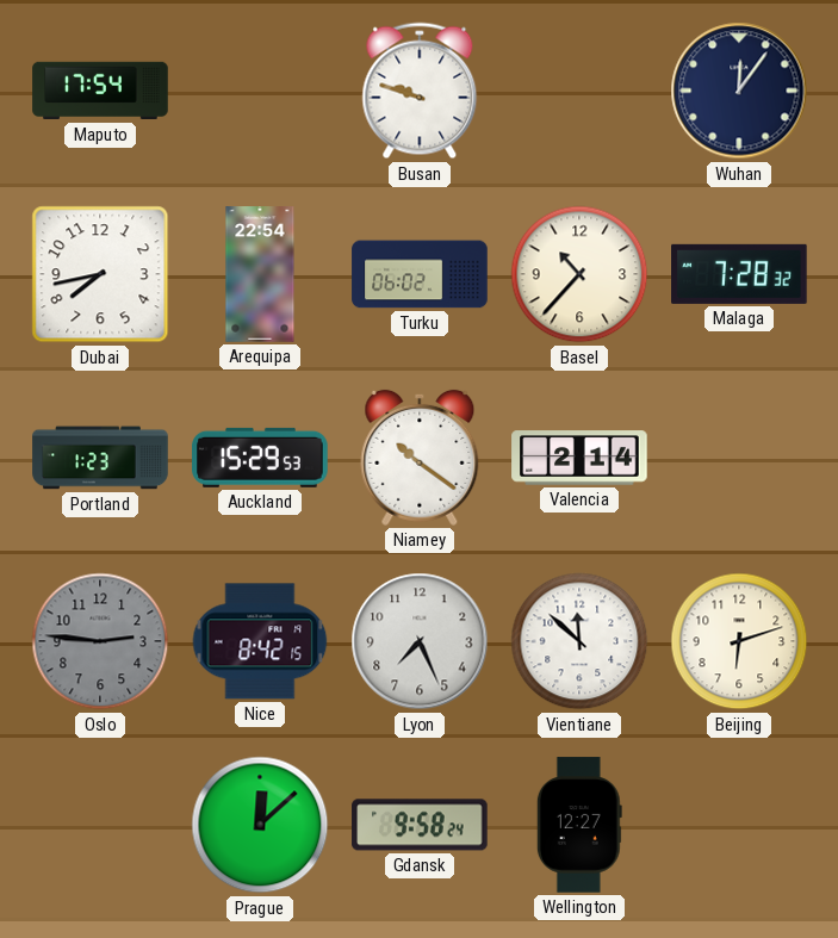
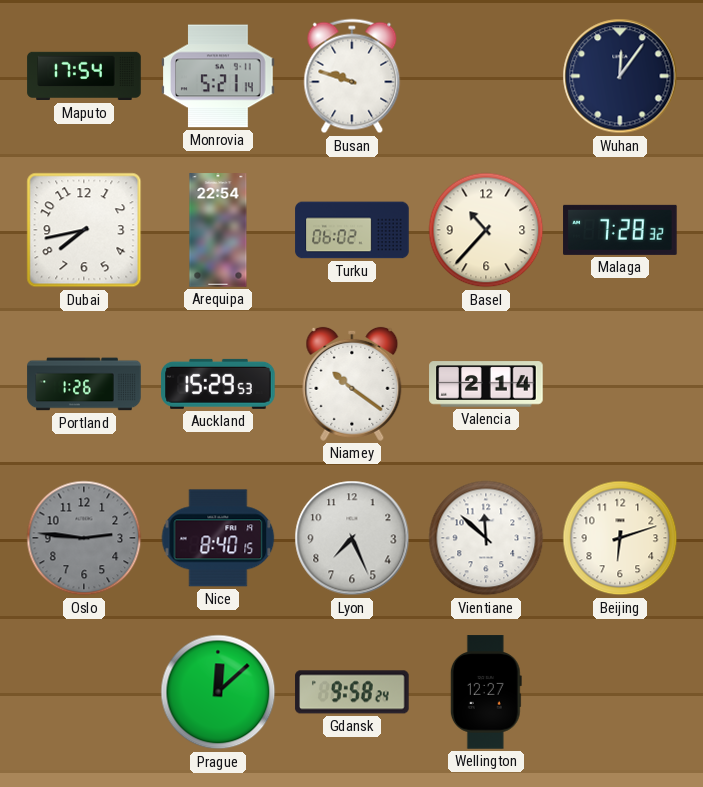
Monrovia: none -> 5:21 (218, 76)
Portland: 1:23 -> 1:26 (84, 384)
Nice: 8:42 -> 8:40 (218, 538)
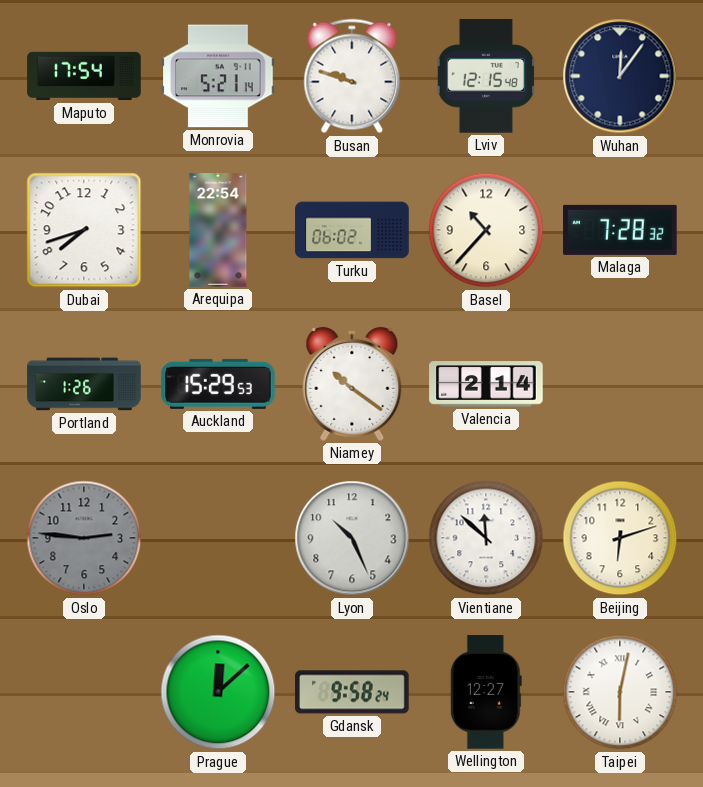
Lviv: none -> 12:15 (486, 76)
Dubai: 7:43 -> 7:42 (84, 230)
Nice: 8:40 -> none (218, 538)
Lyon: 7:26 -> 10:26 (352, 538)
Taipei: none -> 6:02 (620, 692)
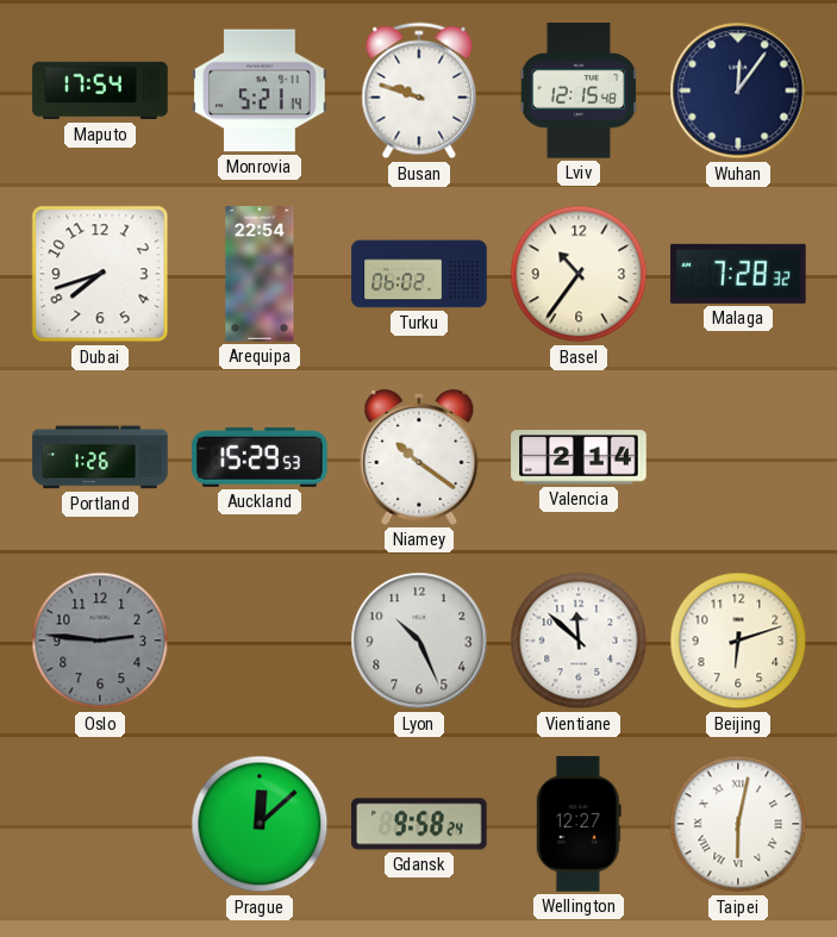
Basel: 10:37 -> 10:36 (579, 274)
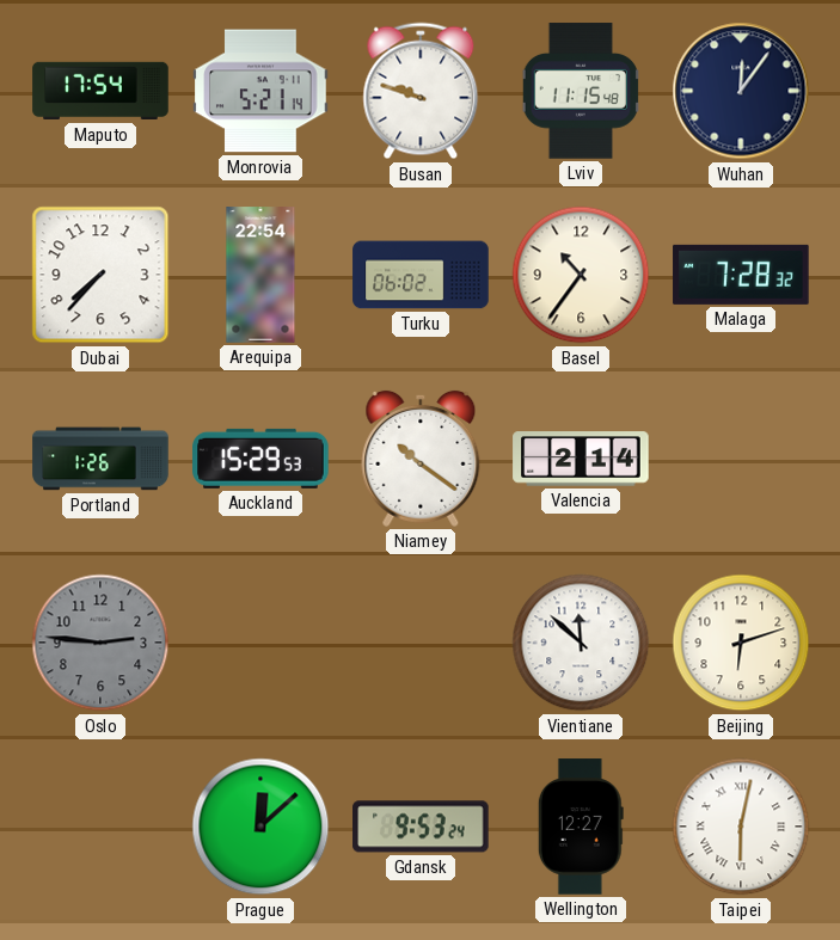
Lviv: 12:15 -> 11:15 (581, 91)
Dubai: 7:42 -> 7:37 (100, 275)
Lyon: 10:26 -> none (419, 641)
Gdansk: 9:58 -> 9:53 (421, 827)
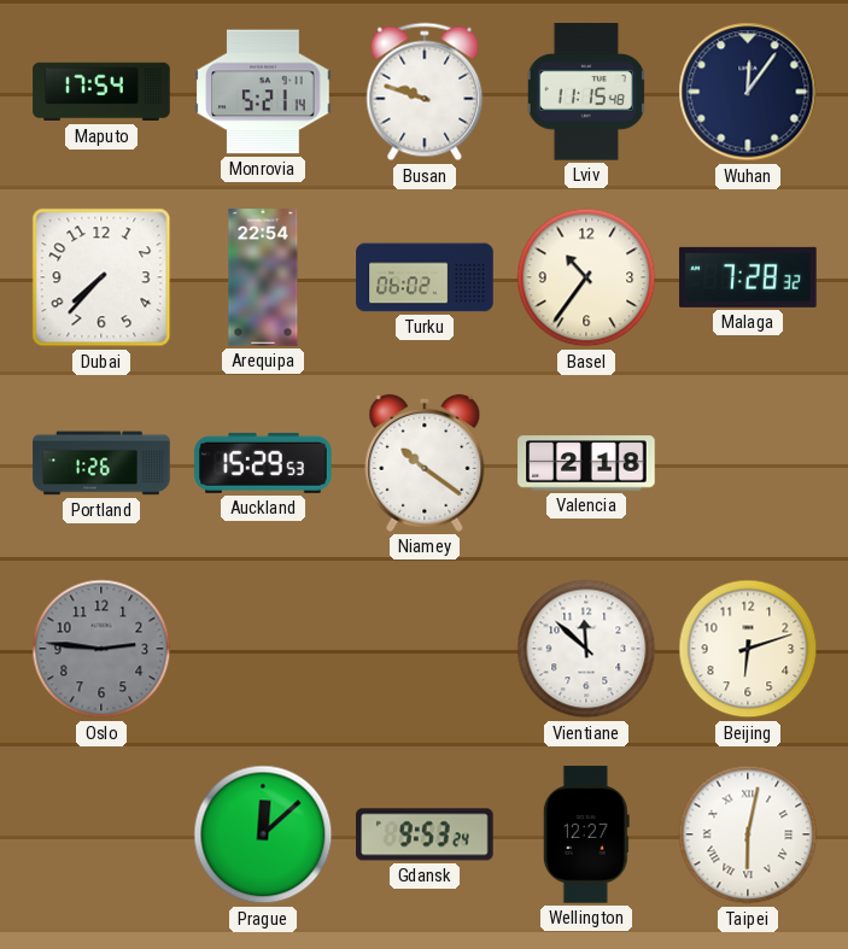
Valencia: 2:14 -> 2:18 (586, 463)
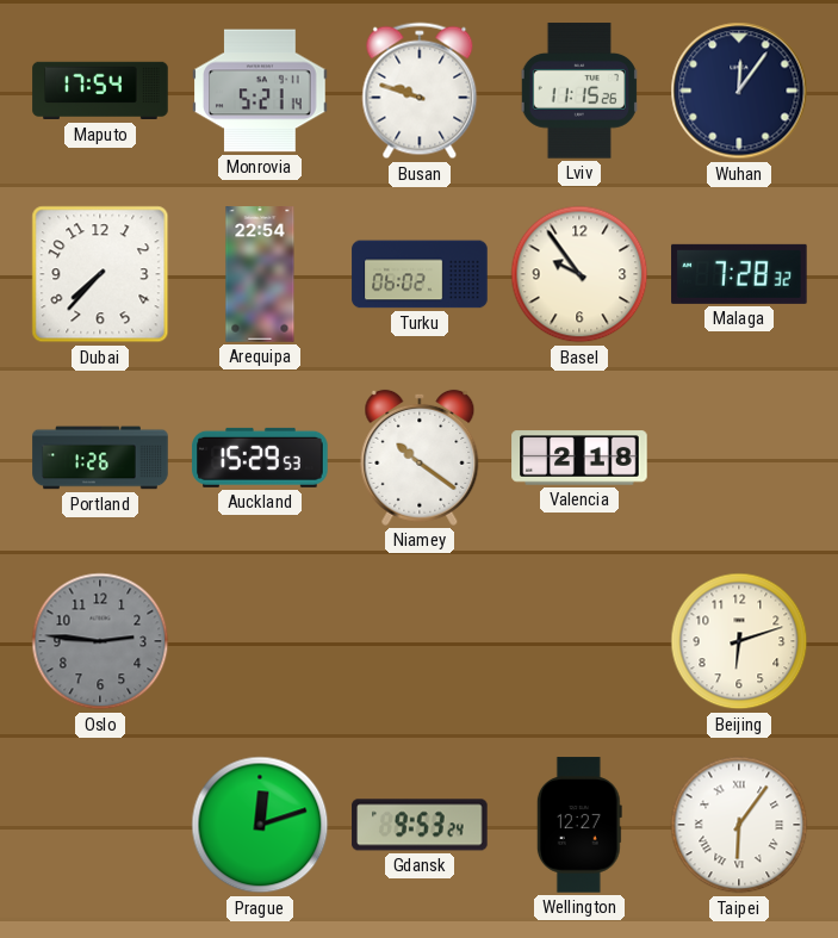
Lviv: 11:15:48 -> 11:15:26 (579, 91)
Basel: 10:36 -> 9:54 (579, 274)
Vientiane: 11:52 -> none (586, 649)
Prague: 12:08 -> 12:12 (260, 825)
Taipei: 6:02 -> 6:06 (739, 825)
